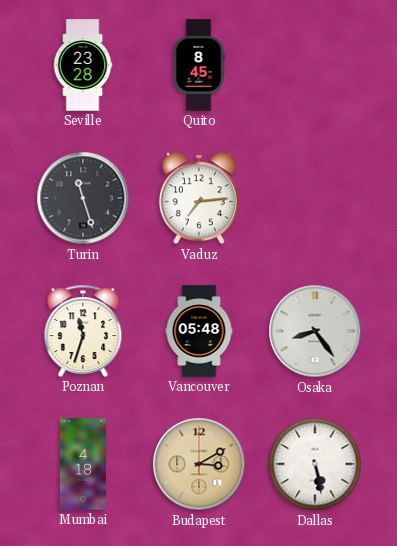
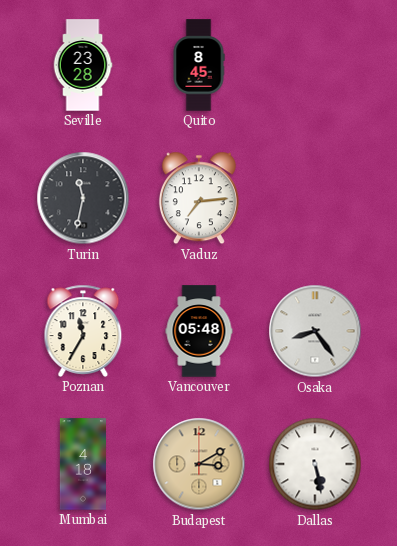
Turin: 11:27 -> 11:32 (83, 198)
Poznan: 11:33 -> 11:35 (83, 331)
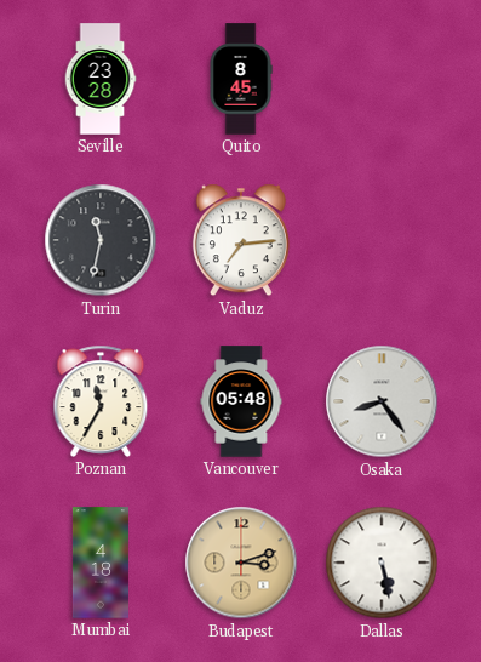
Budapest: 3:10 -> 3:12 (241, 563)
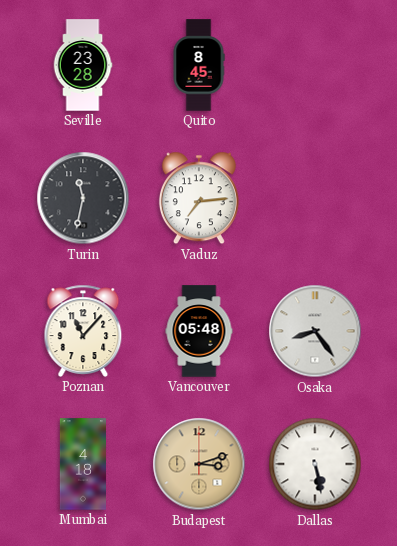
Poznan: 11:35 -> 11:07 (83, 331)
